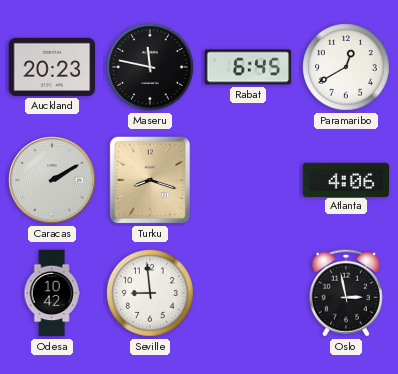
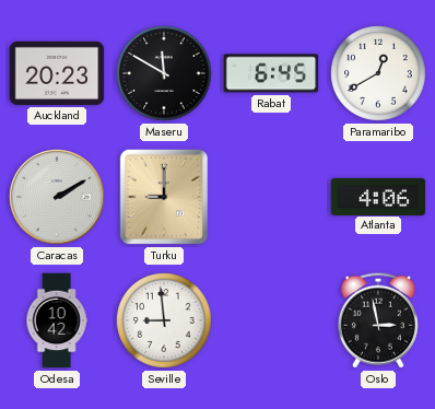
Maseru: 11:47 -> 11:50 (164, 73)
Turku: 8:18 -> 9:00 (164, 197)
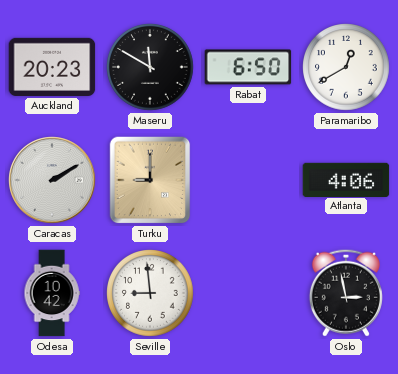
Rabat: 6:45 -> 6:50 (248, 67)
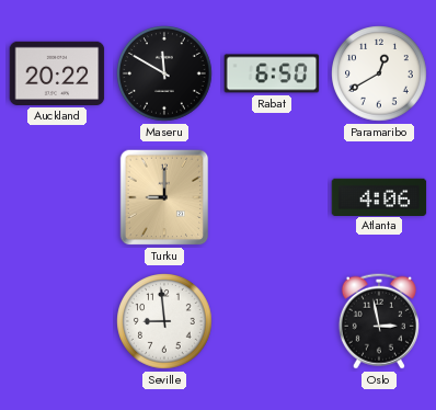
Auckland: 20:23 -> 20:22 (57, 73)
Caracas: 2:10 -> none (52, 180)
Odesa: 10:42 -> none (52, 293)
